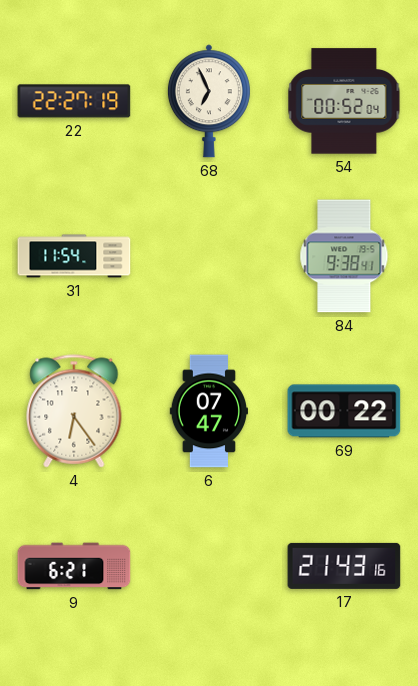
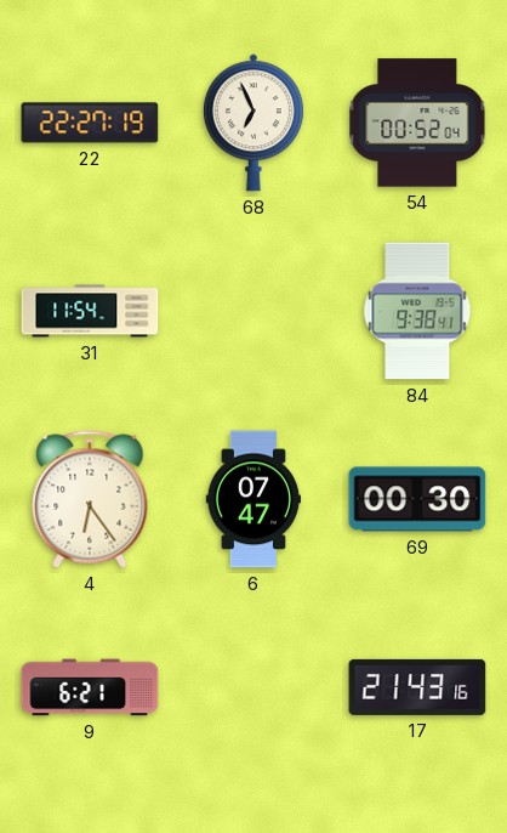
69: 00:22 -> 00:30 (417, 499)
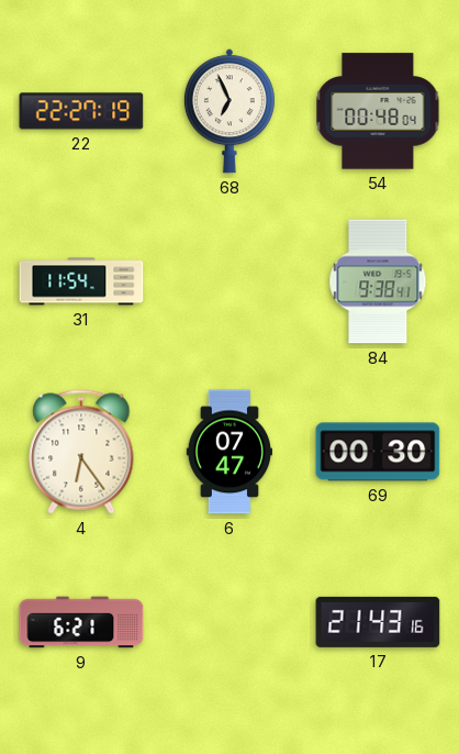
54: 00:52 -> 00:48 (378, 111)
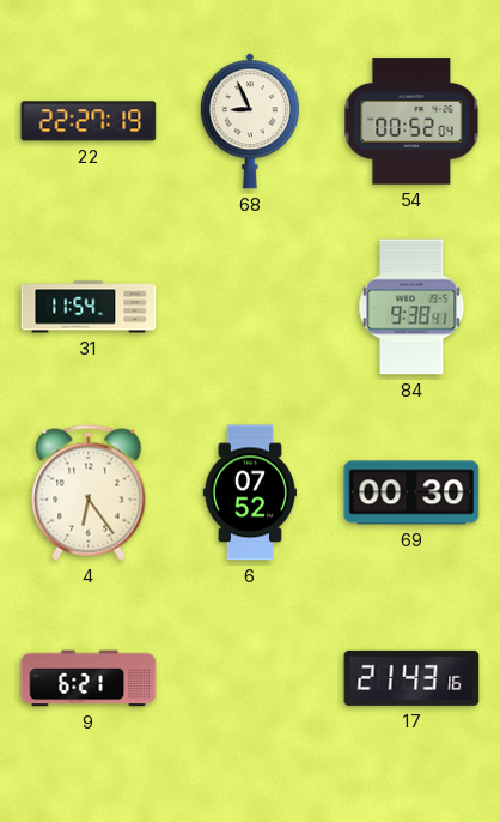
68: 6:56 -> 8:56 (250, 121)
54: 00:48 -> 00:52 (411, 121)
6: 07:47 -> 07:52 (249, 492)
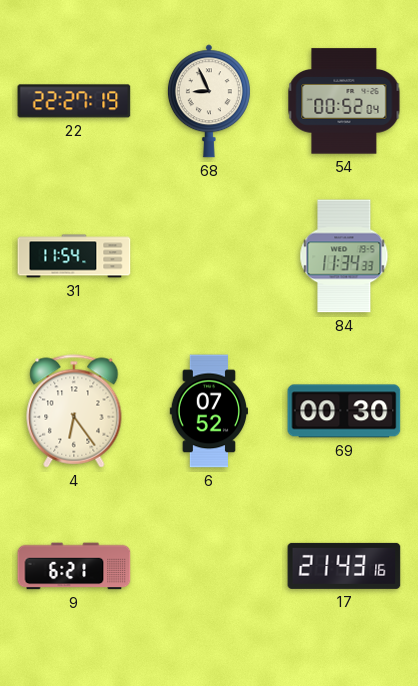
84: 9:38 -> 11:34 (344, 256)
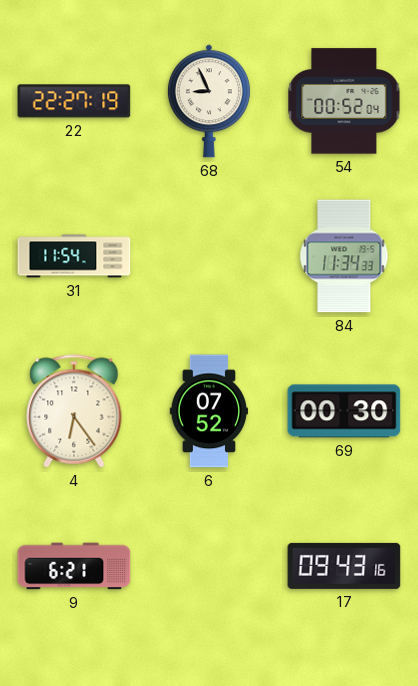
17: 21:43 -> 09:43 (344, 566)
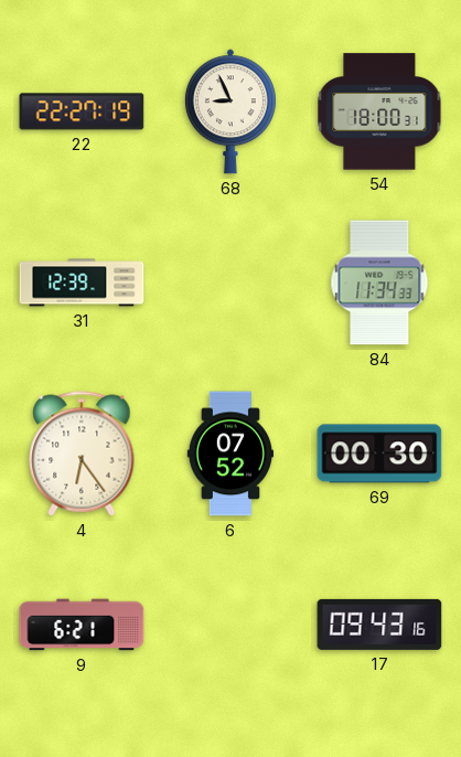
54: 00:52 -> 18:00 (379, 111)
31: 11:54 -> 12:39 (82, 282)
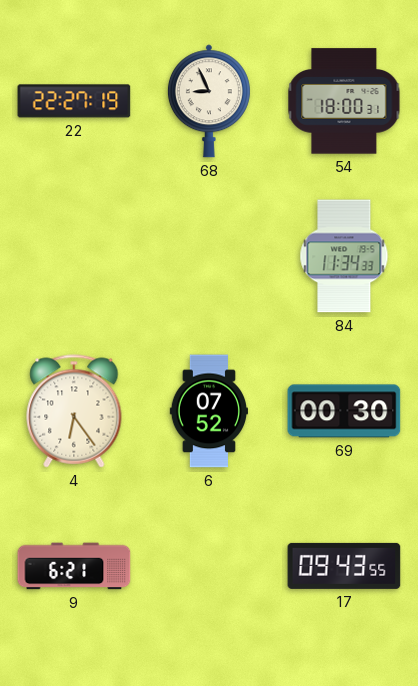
31: 12:39 -> none (82, 282)
17: 09:43:16 -> 09:43:55 (344, 566)
